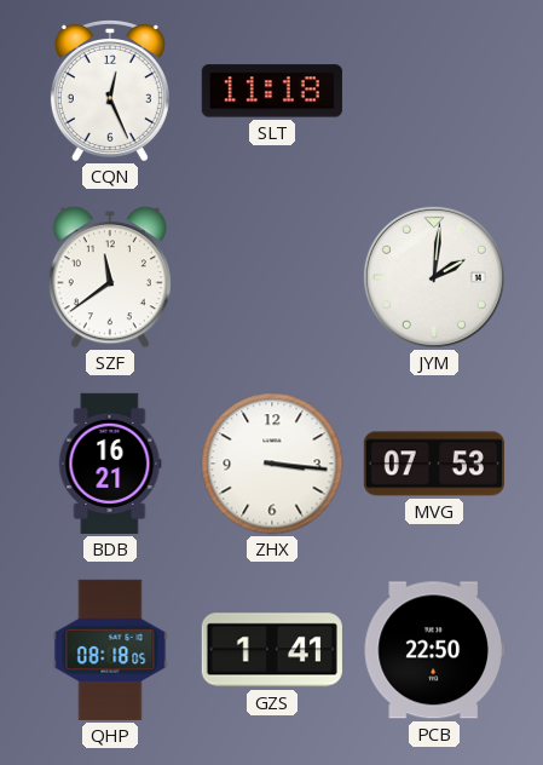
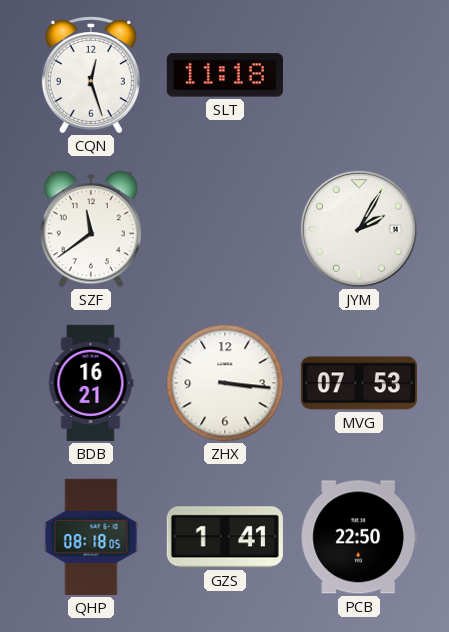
CQN: 12:26 -> 12:27 (91, 75)
JYM: 2:01 -> 2:05 (359, 229)
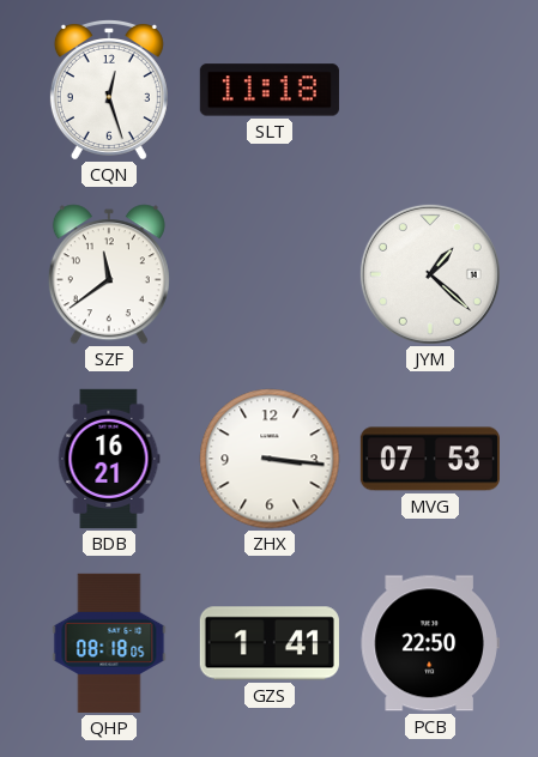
JYM: 2:05 -> 1:22 (430, 274)
